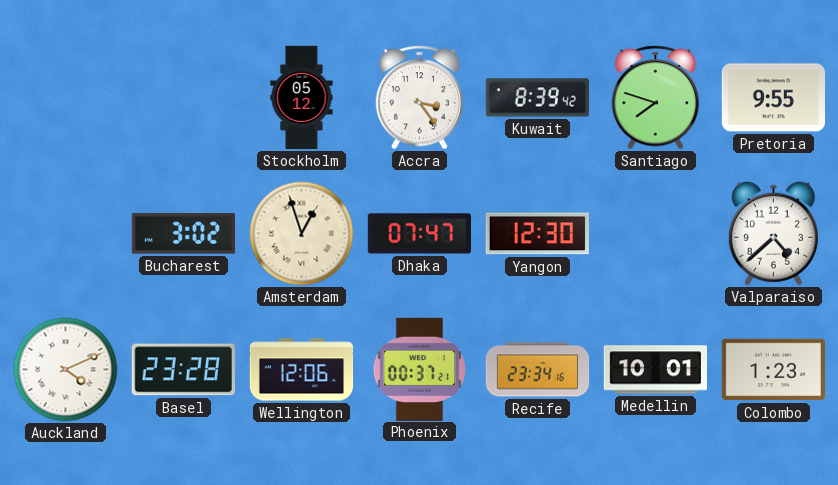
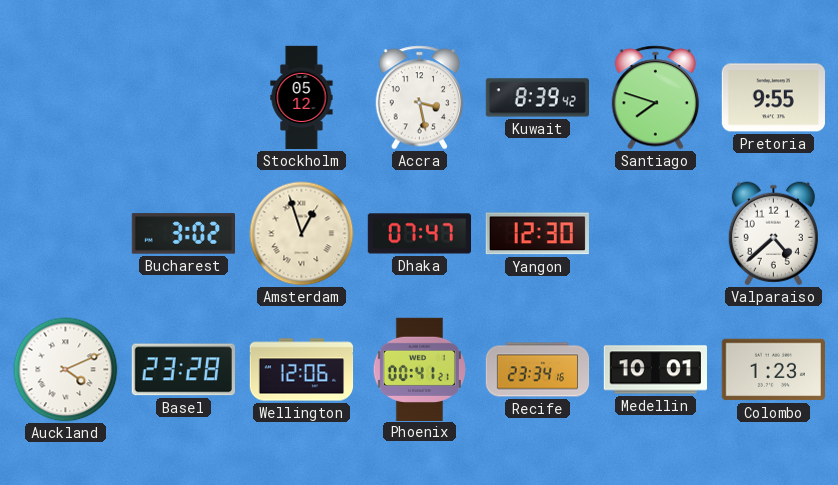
Accra: 3:24 -> 3:28 (420, 98)
Phoenix: 00:37 -> 00:41 (419, 369)
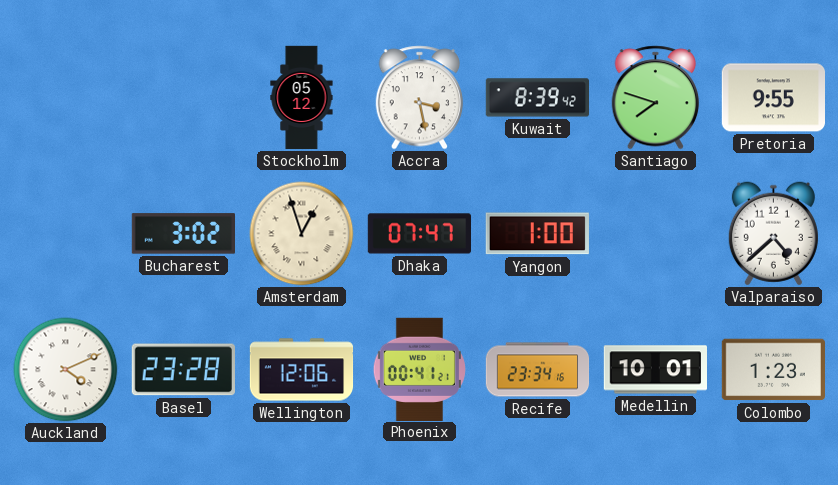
Yangon: 12:30 -> 1:00 (537, 234)
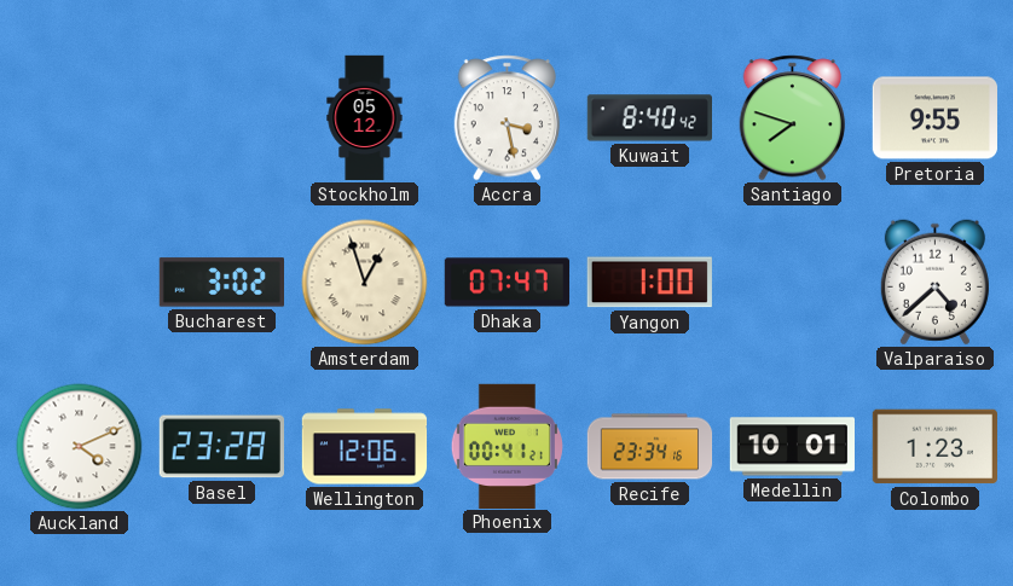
Kuwait: 8:39 -> 8:40 (649, 118)
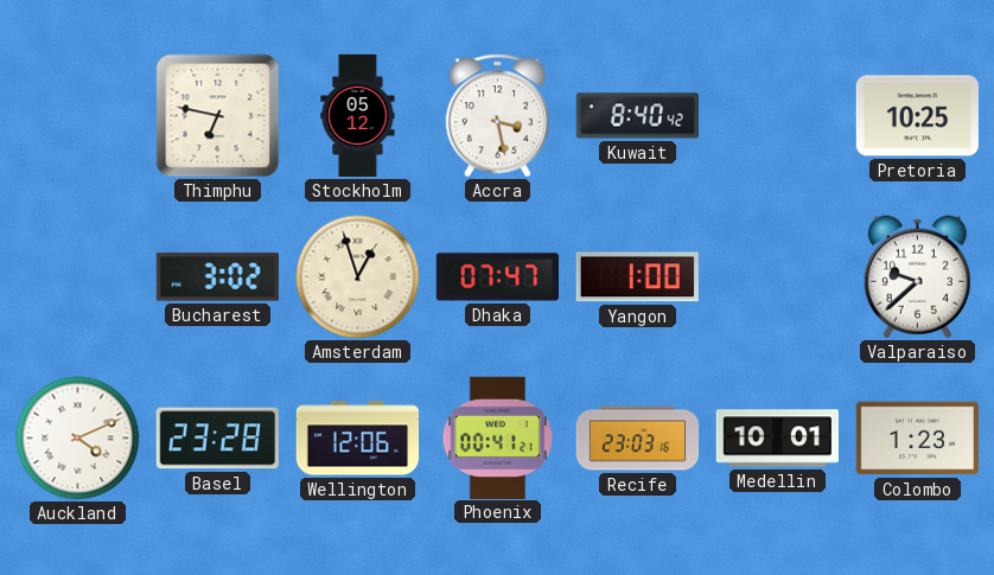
Thimphu: none -> 6:47 (218, 116)
Santiago: 7:48 -> none (793, 118)
Pretoria: 9:55 -> 10:25 (917, 116)
Valparaiso: 4:38 -> 9:38 (917, 277)
Recife: 23:34 -> 23:03 (638, 439)
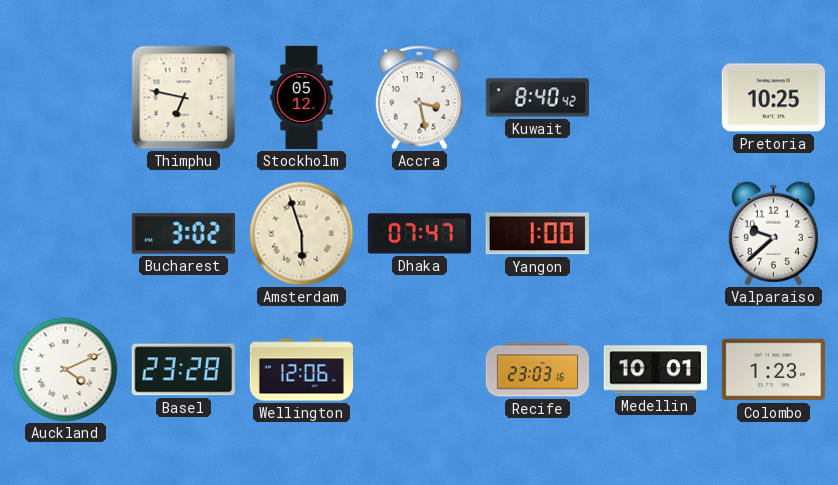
Amsterdam: 12:57 -> 5:57 (302, 234)
Phoenix: 00:41 -> none (497, 437)
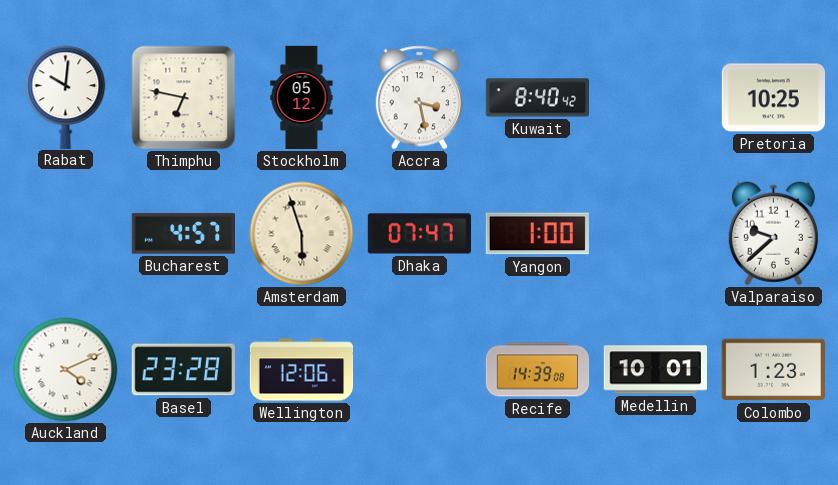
Rabat: none -> 10:01 (66, 97)
Bucharest: 3:02 -> 4:57 (183, 234)
Recife: 23:03 -> 14:39 (538, 370)
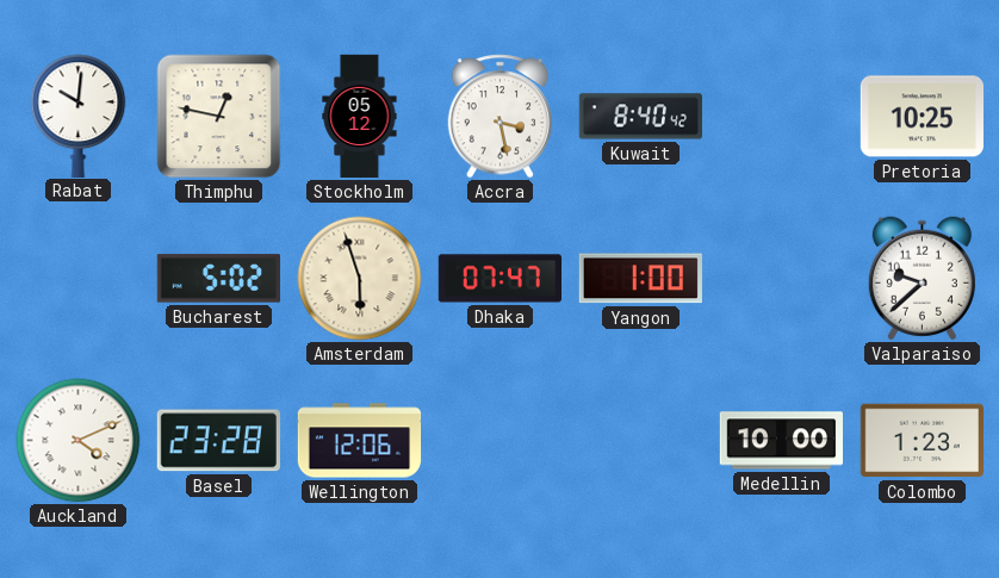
Thimphu: 6:47 -> 12:47 (219, 117)
Bucharest: 4:57 -> 5:02 (218, 279)
Recife: 14:39 -> none (538, 370)
Medellin: 10:01 -> 10:00 (781, 441)
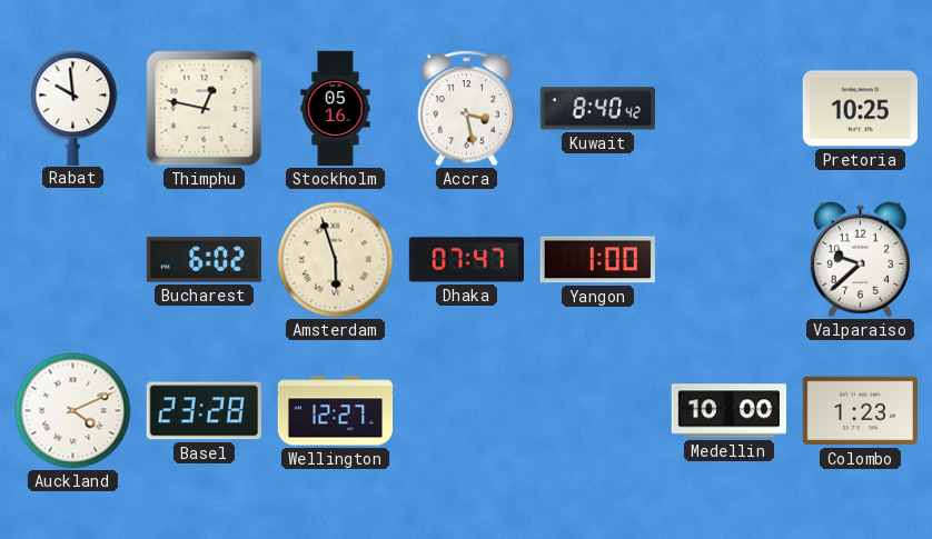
Rabat: 10:01 -> 9:59 (73, 108)
Stockholm: 05:12 -> 05:16 (336, 109)
Bucharest: 5:02 -> 6:02 (204, 260)
Wellington: 12:06 -> 12:27 (336, 411)
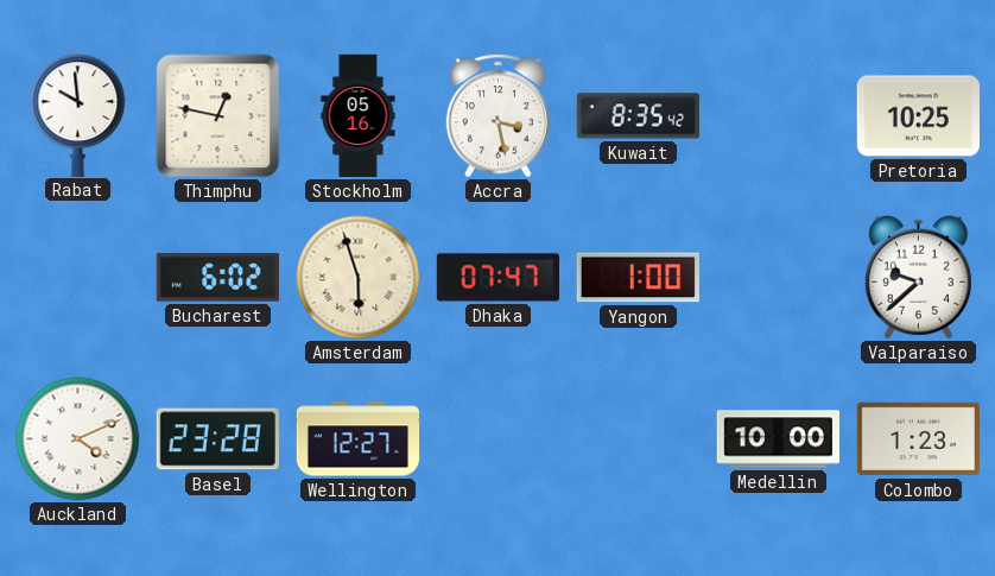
Kuwait: 8:40 -> 8:35 (638, 116)
